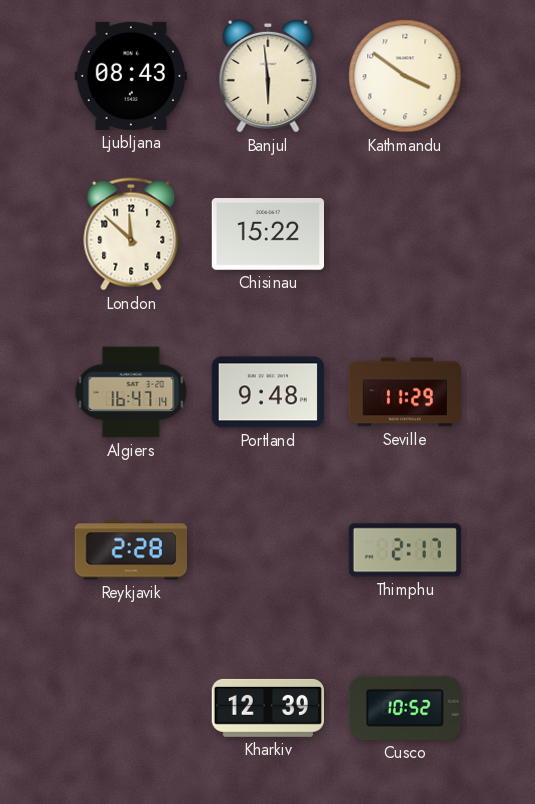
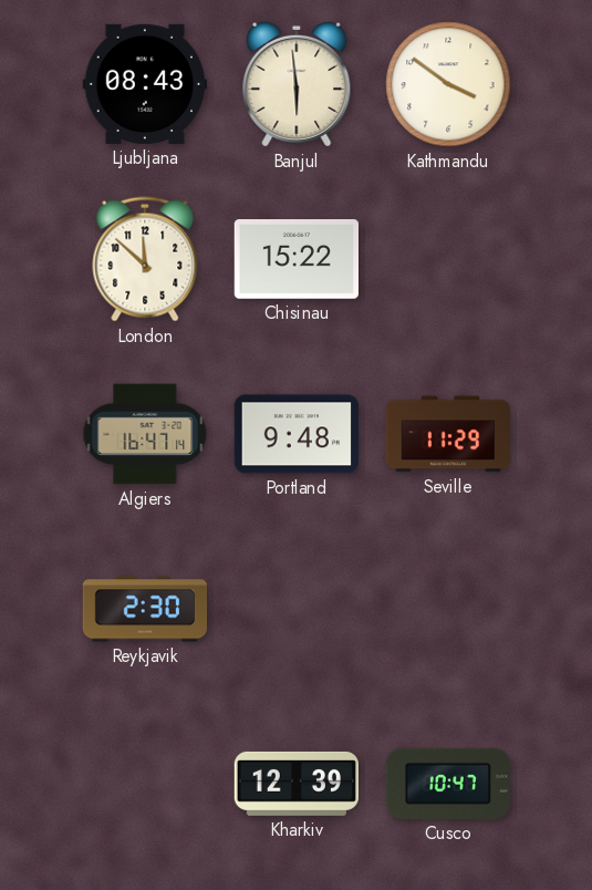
Reykjavik: 2:28 -> 2:30 (144, 609)
Thimphu: 2:17 -> none (404, 550)
Cusco: 10:52 -> 10:47 (448, 784)
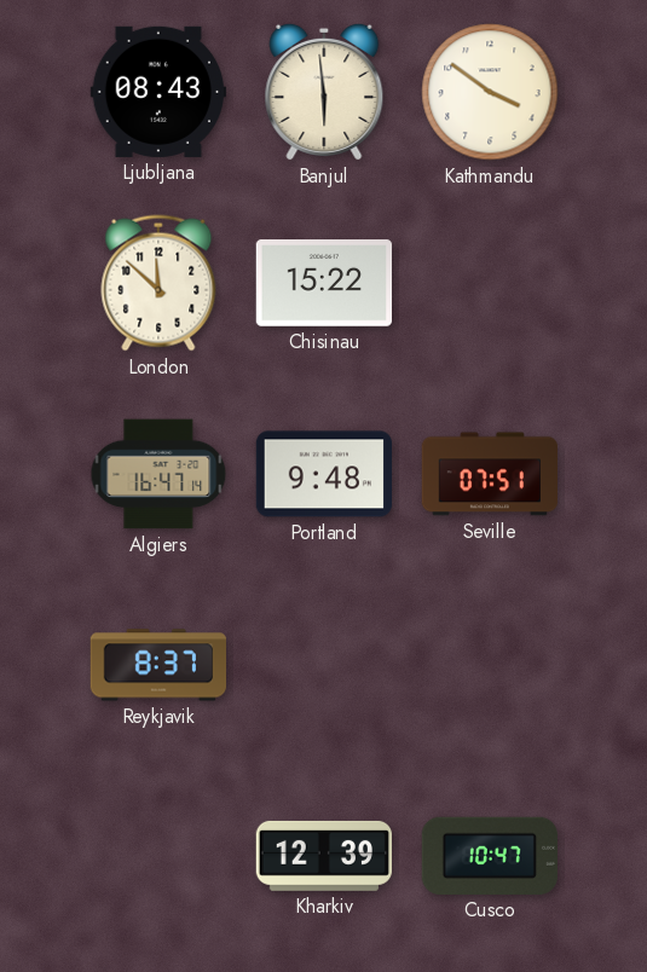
Seville: 11:29 -> 07:51 (489, 474)
Reykjavik: 2:30 -> 8:37 (157, 665)
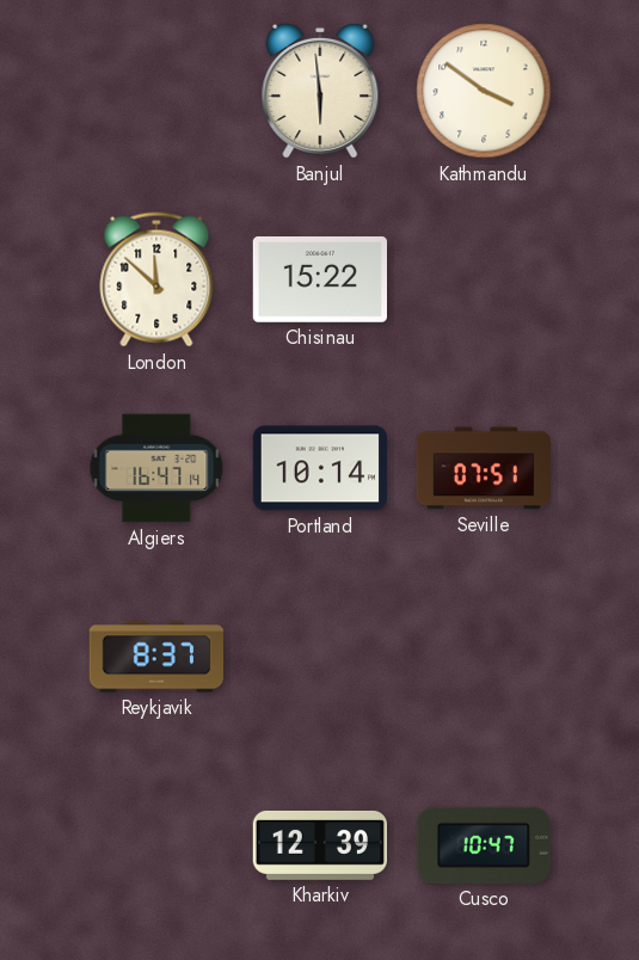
Ljubljana: 08:43 -> none (157, 92)
Portland: 9:48 -> 10:14 (319, 468)
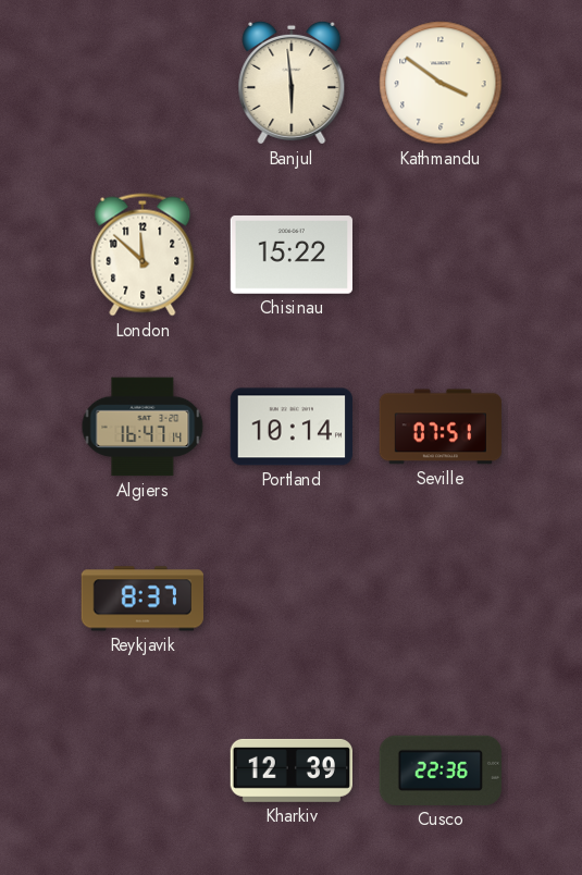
Cusco: 10:47 -> 22:36 (441, 771)
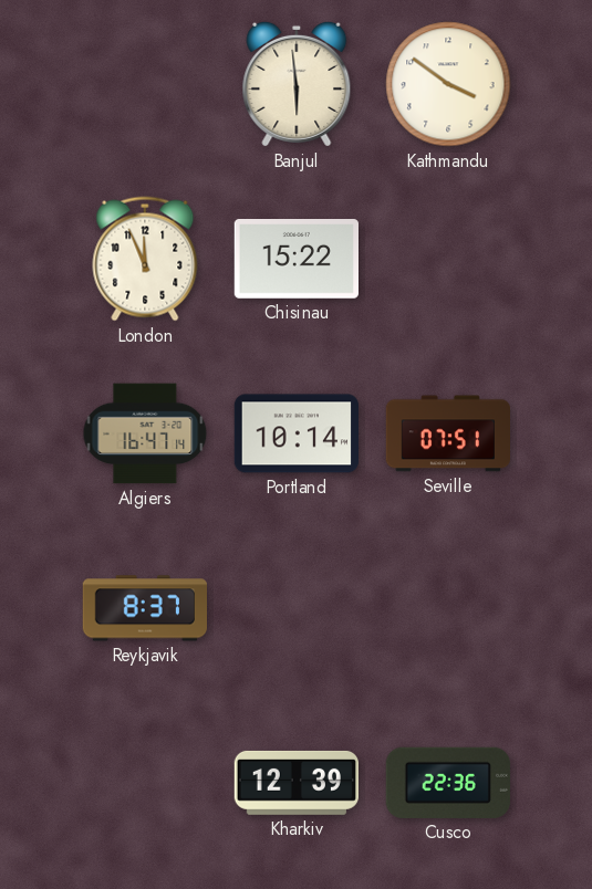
London: 11:52 -> 11:56 (145, 259)
